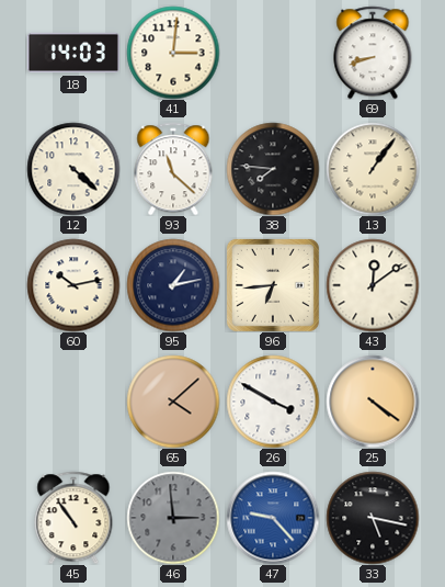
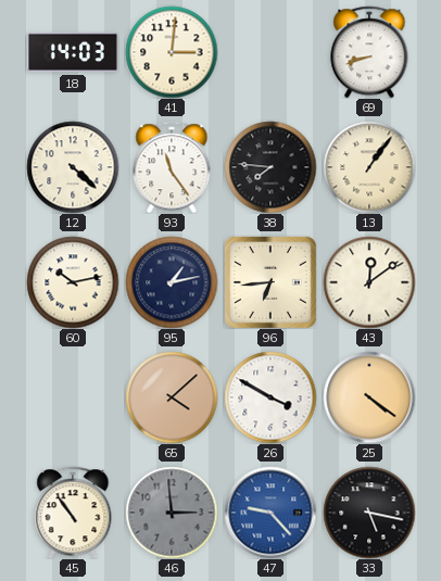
93: 11:22 -> 11:24 (172, 167)
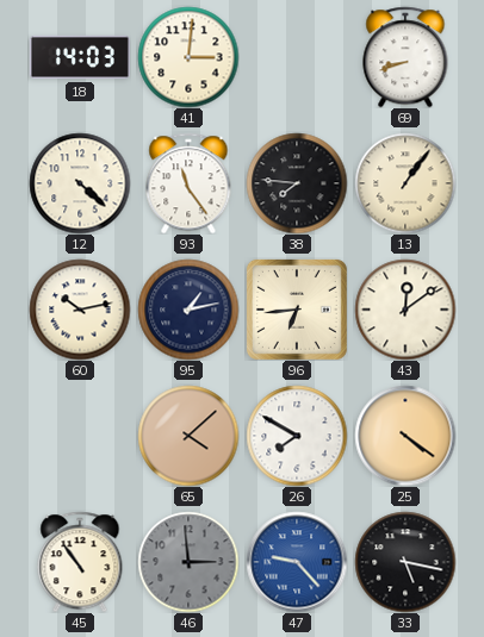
26: 3:50 -> 7:50 (297, 436)
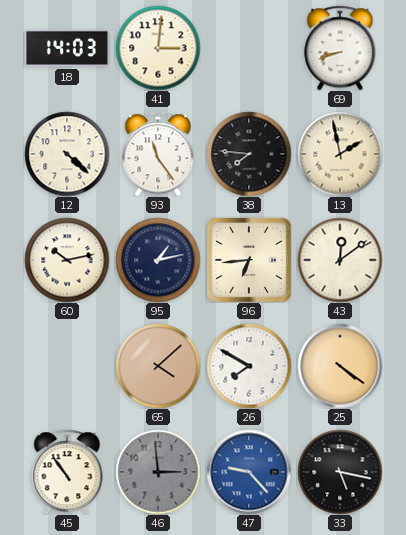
13: 1:06 -> 1:58 (340, 154)
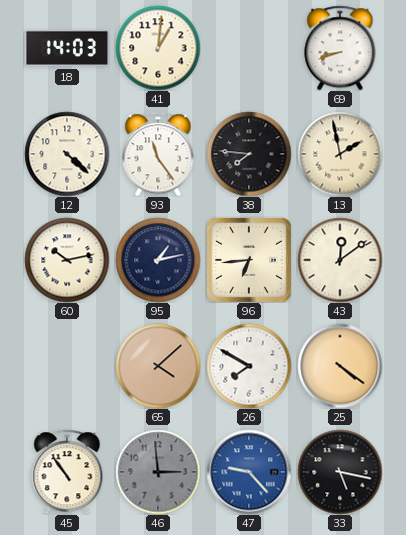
41: 3:01 -> 1:01 (158, 48)
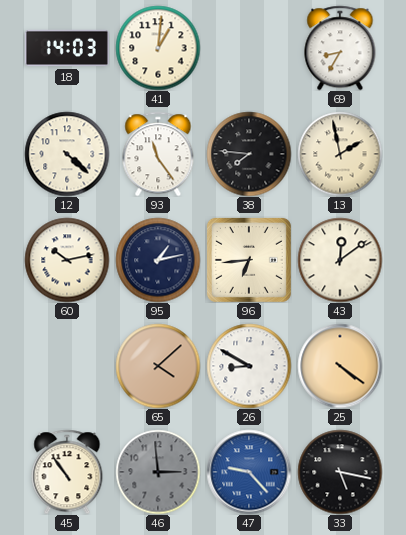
69: 8:42 -> 8:35 (340, 48)
26: 7:50 -> 8:50 (249, 366)
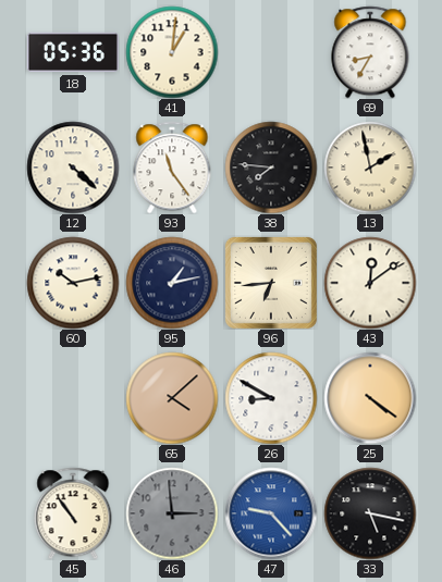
18: 14:03 -> 05:36 (73, 52)
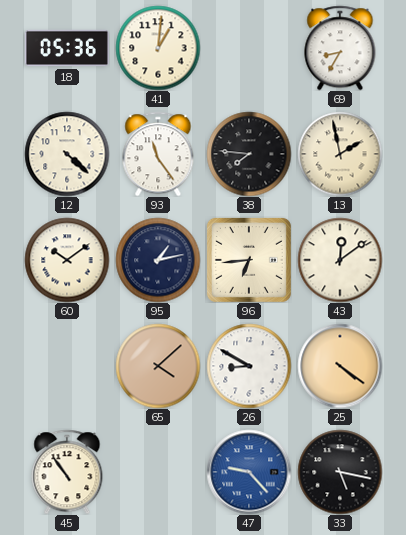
60: 10:13 -> 10:09 (67, 260)
46: 2:59 -> none (172, 513)
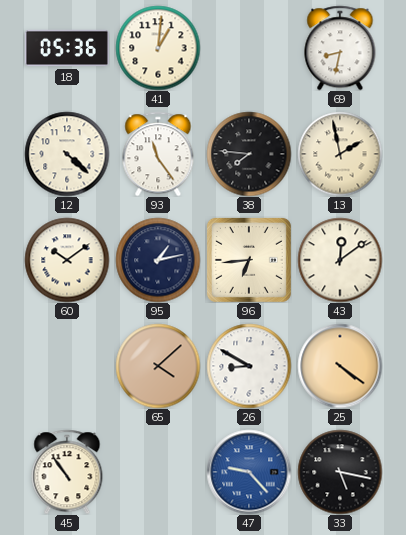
69: 8:35 -> 8:32 (340, 48)
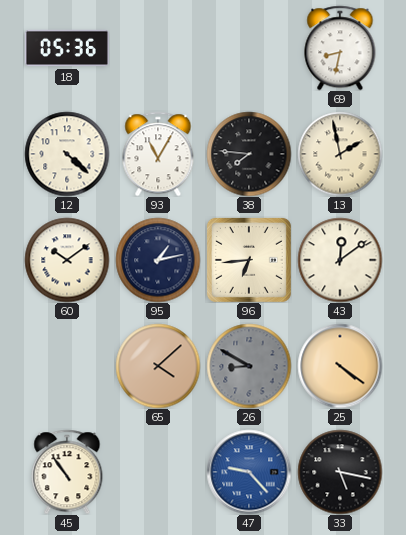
41: 1:01 -> none (158, 48)
93: 11:24 -> 11:05 (158, 154)
26 dial: white -> grey (249, 366)
